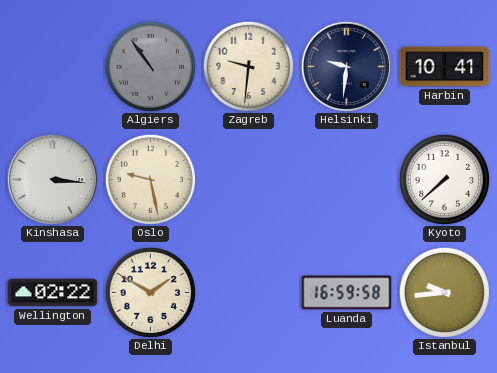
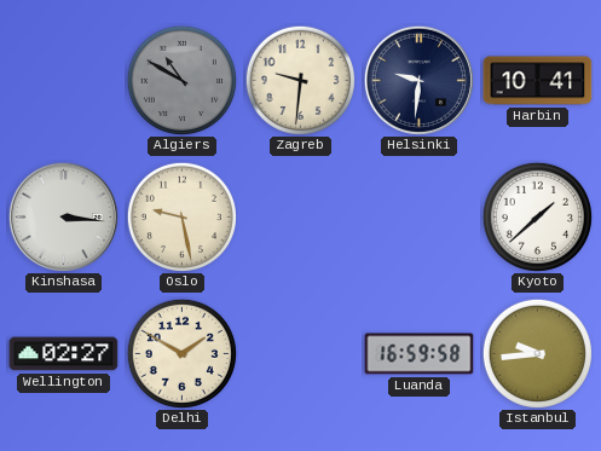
Algiers: 10:54 -> 10:50 (181, 80)
Kyoto: 7:38 -> 1:38 (537, 216)
Wellington: 02:22 -> 02:27 (64, 354)
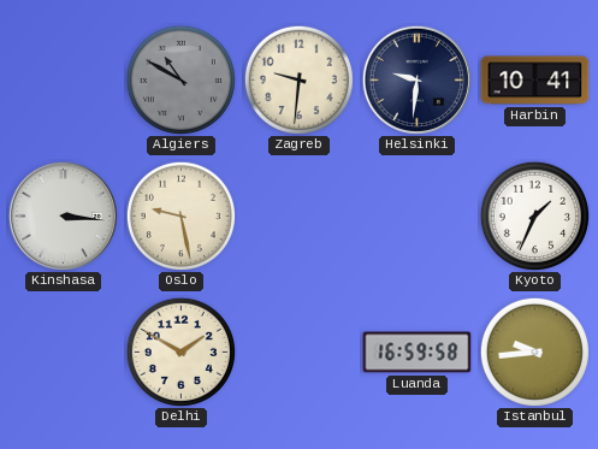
Kyoto: 1:38 -> 1:34 (534, 215)
Wellington: 02:27 -> none (64, 354)
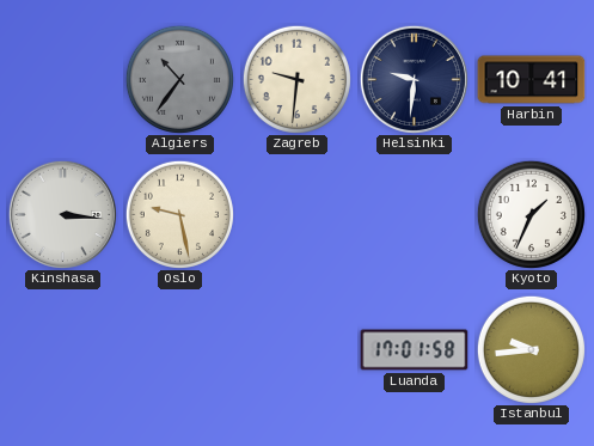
Algiers: 10:50 -> 10:36 (179, 79)
Delhi: 1:50 -> none (180, 351)
Luanda: 16:59 -> 17:01 (415, 350)
